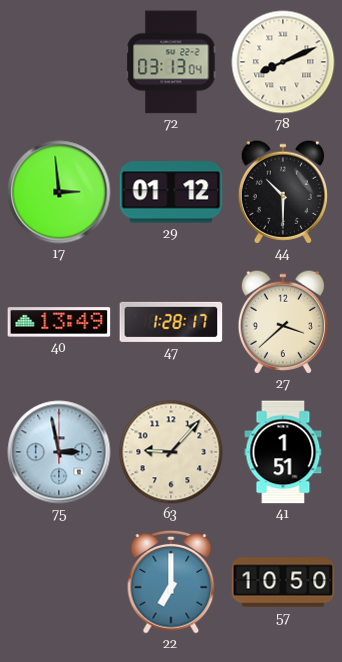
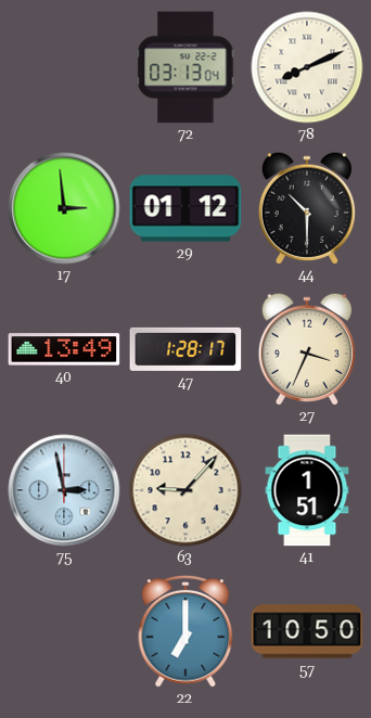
27: 3:38 -> 3:34 (307, 349)
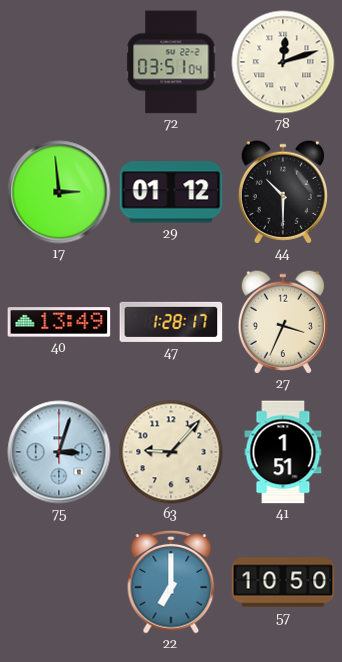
72: 03:13 -> 03:51 (171, 62)
78: 8:11 -> 12:12 (283, 62)
75: 2:58 -> 3:03 (59, 452)
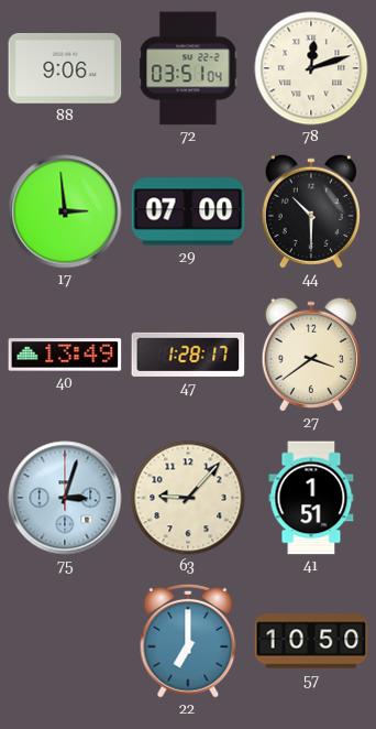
88: none -> 9:06 (65, 69)
29: 01:12 -> 07:00 (188, 211)
27: 3:34 -> 3:39 (311, 355)
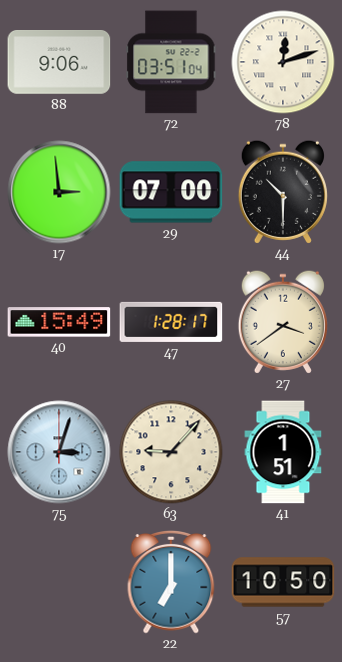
40: 13:49 -> 15:49 (59, 322)
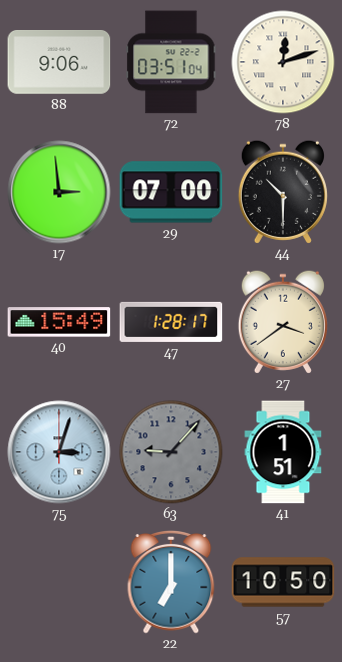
63 dial: cream -> grey (171, 452)
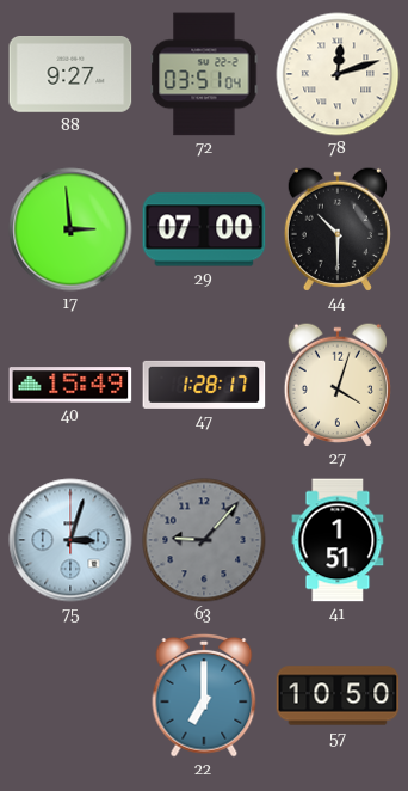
88: 9:06 -> 9:27 (70, 75)
27: 3:39 -> 4:03 (338, 385)
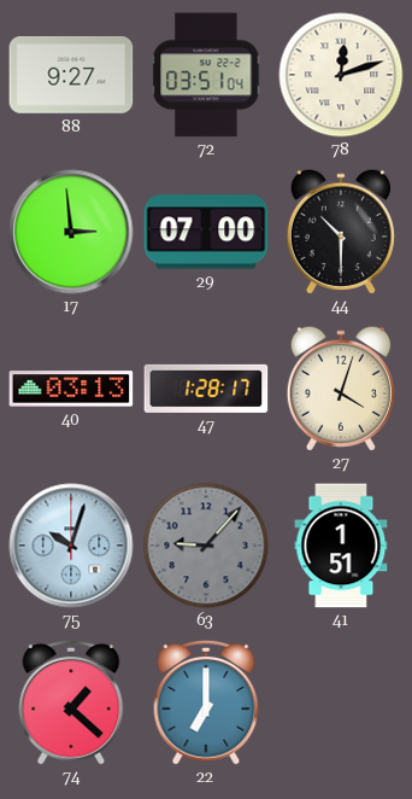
40: 15:49 -> 03:13 (71, 389)
75: 3:03 -> 10:03 (71, 546)
74: none -> 1:22 (71, 702)
57: 10:50 -> none (338, 695)
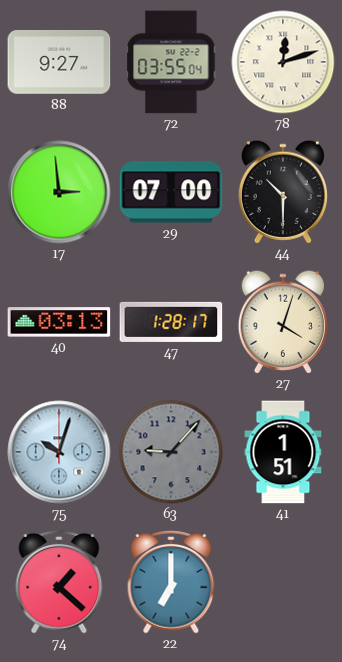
72: 03:51 -> 03:55 (171, 62)
